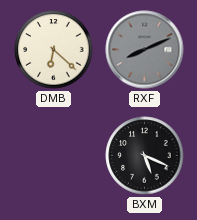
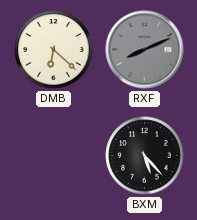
BXM: 5:19 -> 5:23 (145, 156)
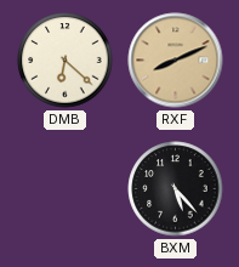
RXF dial: grey -> champagne (176, 61)
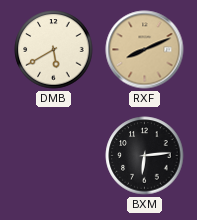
DMB: 6:22 -> 5:40 (54, 50)
BXM: 5:23 -> 6:14 (145, 156)
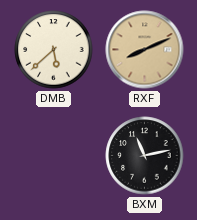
DMB: 5:40 -> 5:38 (54, 50)
BXM: 6:14 -> 11:13 (145, 156)
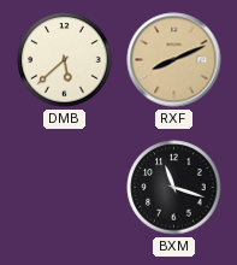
BXM: 11:13 -> 11:18 (174, 188)
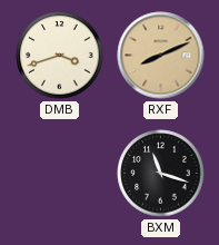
DMB: 5:38 -> 3:42 (60, 56)
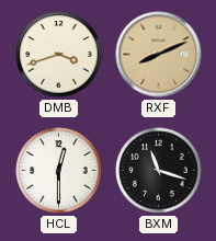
HCL: none -> 12:30 (59, 171)
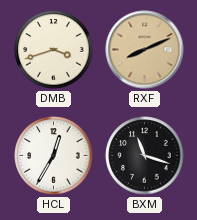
HCL: 12:30 -> 12:35 (54, 156)
